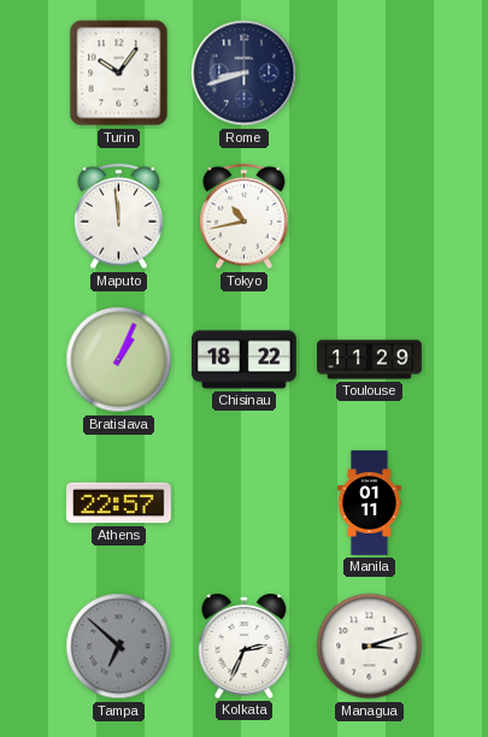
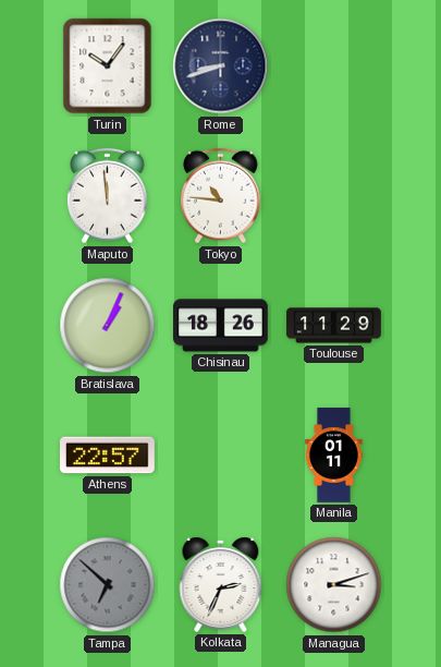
Tokyo: 10:43 -> 10:46 (221, 196)
Chisinau: 18:22 -> 18:26 (221, 326)
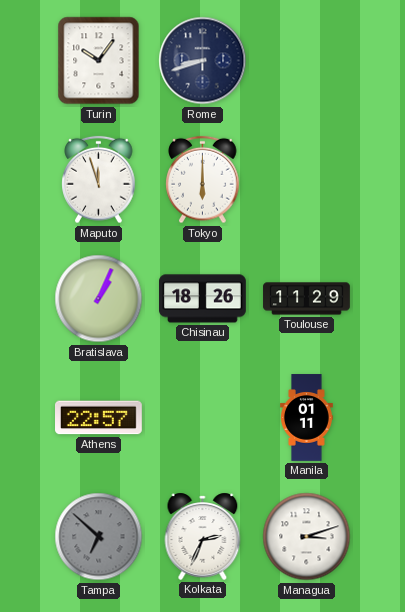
Maputo: 11:59 -> 11:57 (99, 180)
Tokyo: 10:46 -> 6:00 (203, 180)
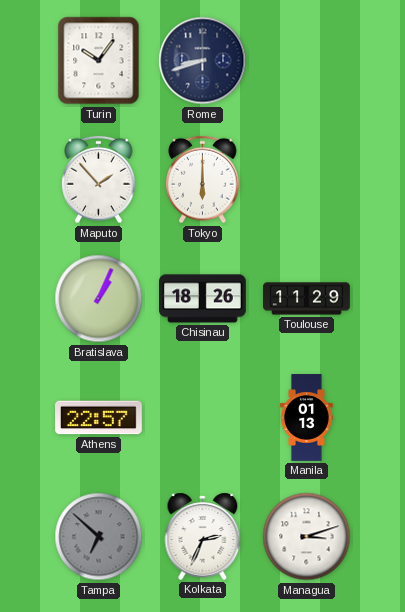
Maputo: 11:57 -> 1:53 (99, 180)
Manila: 01:11 -> 01:13 (307, 418)
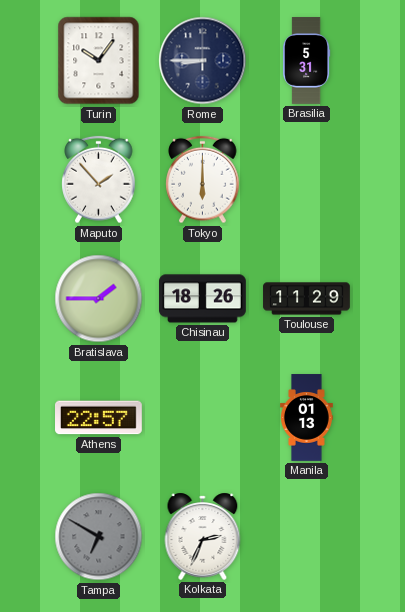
Rome: 8:42 -> 8:45 (203, 61)
Brasilia: none -> 5:31 (306, 61)
Bratislava: 1:04 -> 1:45 (99, 299)
Tampa: 6:52 -> 6:50 (99, 537)
Managua: 3:12 -> none (307, 537)
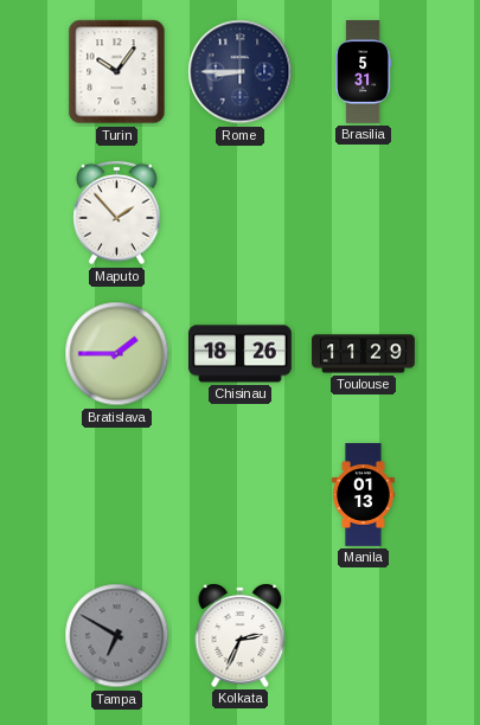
Tokyo: 6:00 -> none (203, 180)
Athens: 22:57 -> none (99, 418)
